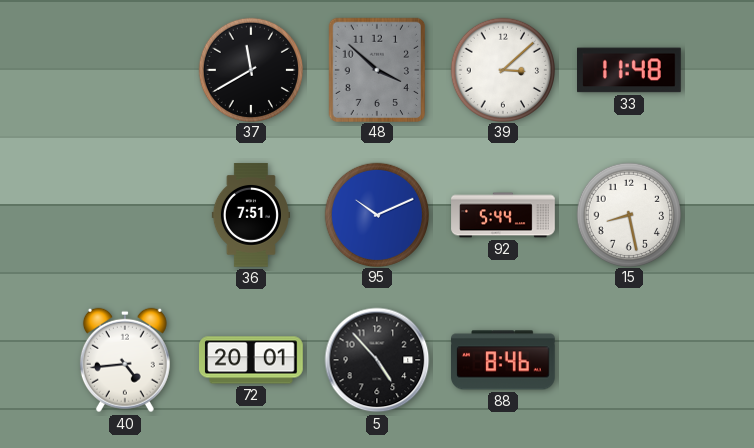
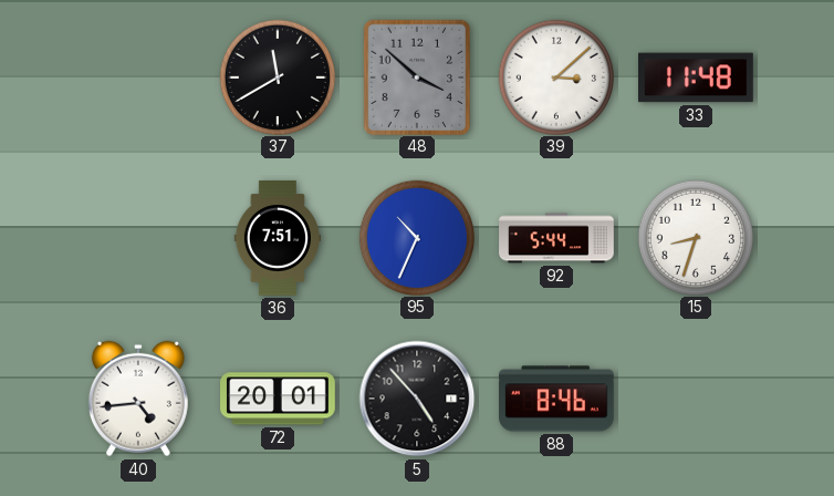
95: 10:11 -> 10:34 (416, 237)
15: 8:28 -> 8:33 (695, 237)
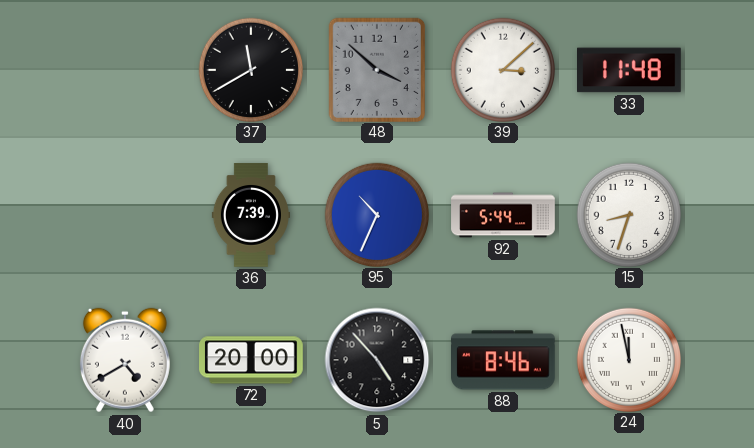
36: 7:51 -> 7:39 (251, 215)
40: 4:44 -> 4:40 (125, 360)
72: 20:01 -> 20:00 (251, 360)
24: none -> 11:58 (628, 359)
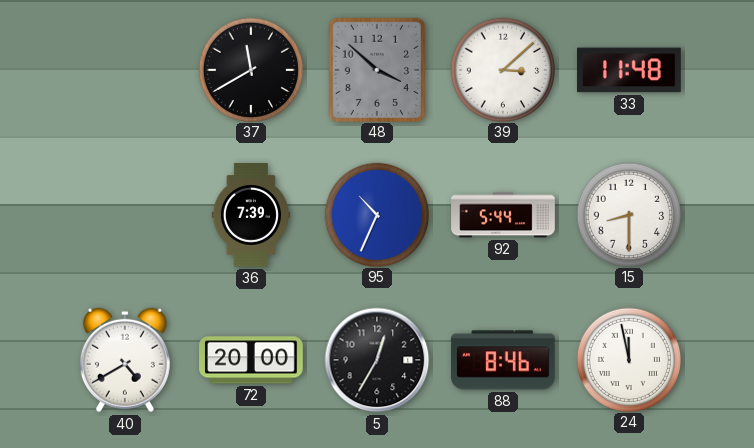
15: 8:33 -> 8:30 (628, 214)
5: 4:53 -> 12:35 (377, 360)
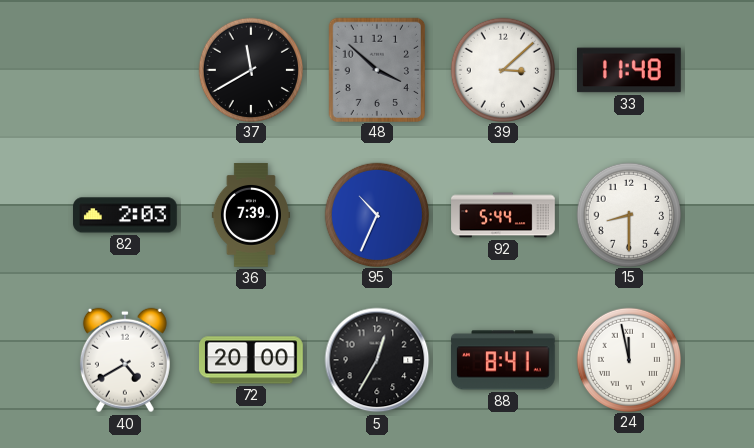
82: none -> 2:03 (126, 215)
88: 8:46 -> 8:41 (504, 360)
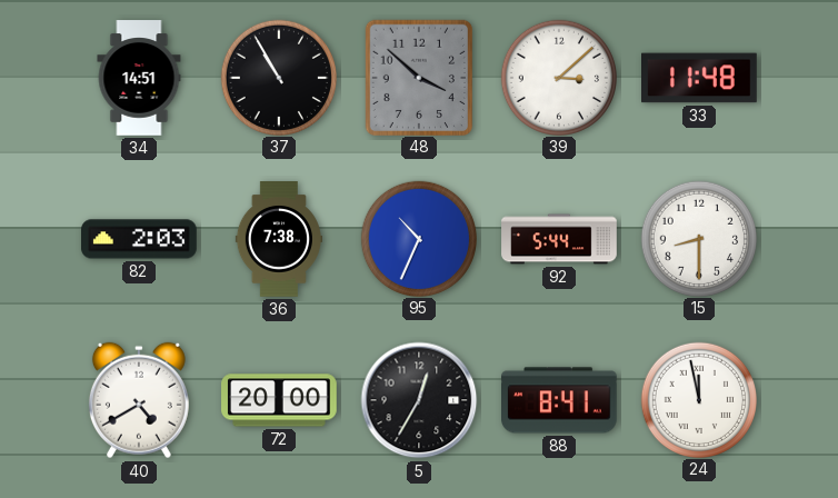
34: none -> 14:51 (139, 78)
37: 11:40 -> 10:55 (278, 77)
36: 7:39 -> 7:38 (279, 239)
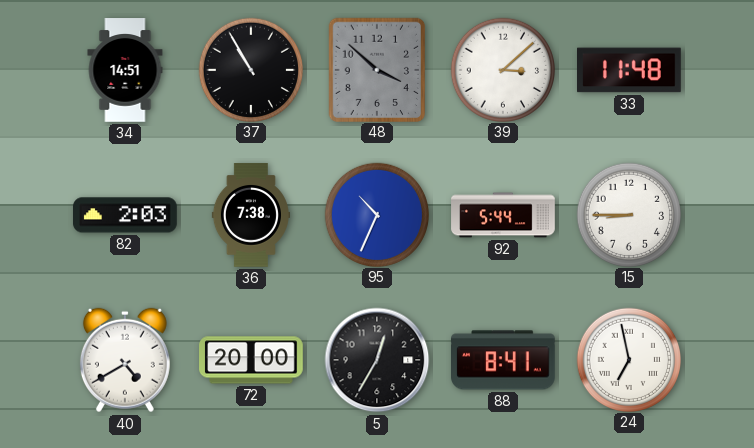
15: 8:30 -> 8:45 (628, 214)
24: 11:58 -> 6:58 (628, 359)
